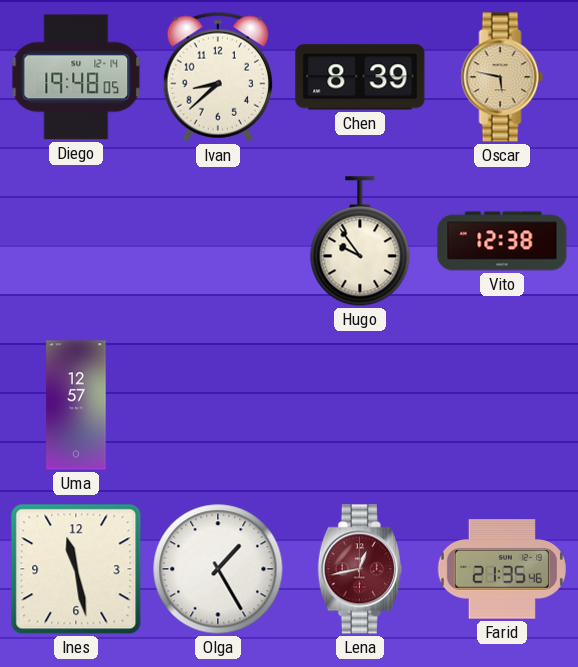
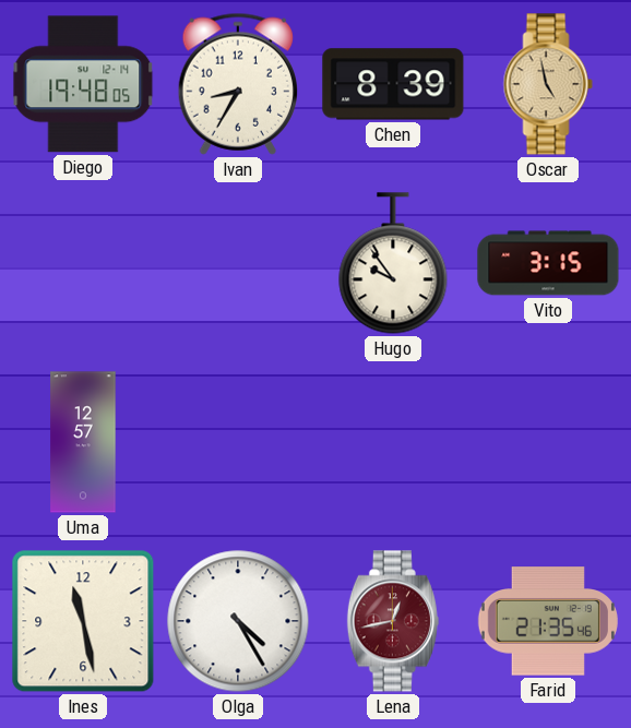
Ivan: 8:38 -> 8:35 (237, 84)
Oscar: 5:47 -> 4:58 (548, 84)
Vito: 12:38 -> 3:15 (548, 263)
Olga: 1:25 -> 4:25 (238, 621)
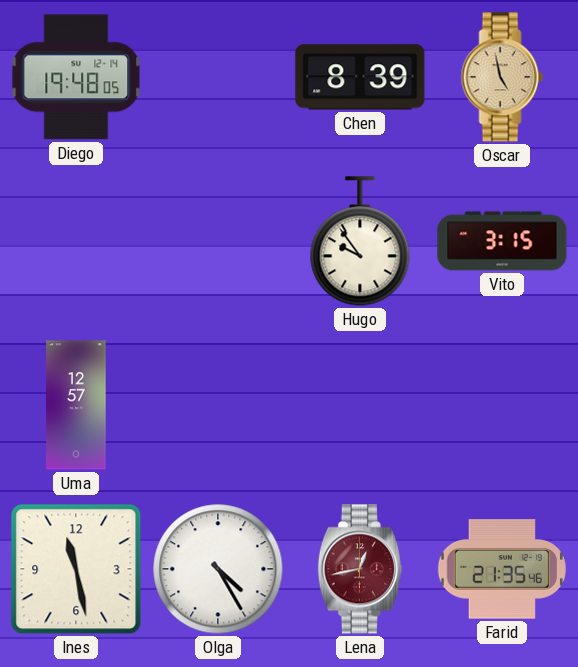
Ivan: 8:35 -> none (237, 84)
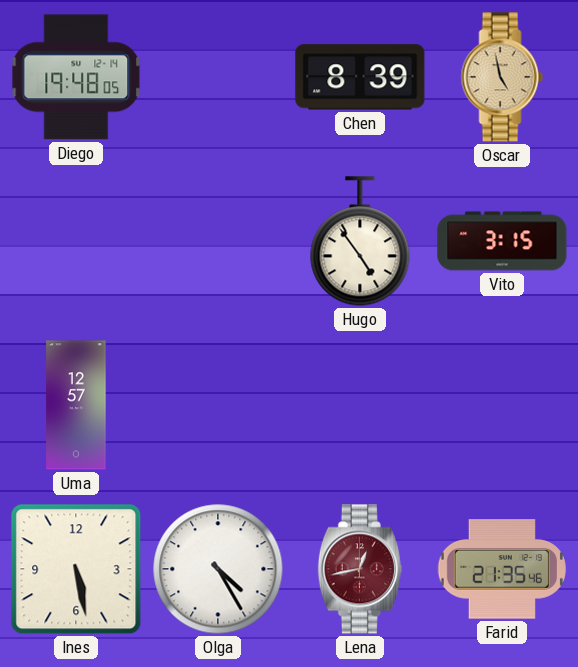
Hugo: 9:54 -> 4:54 (360, 241)
Ines: 11:28 -> 5:28 (76, 569)
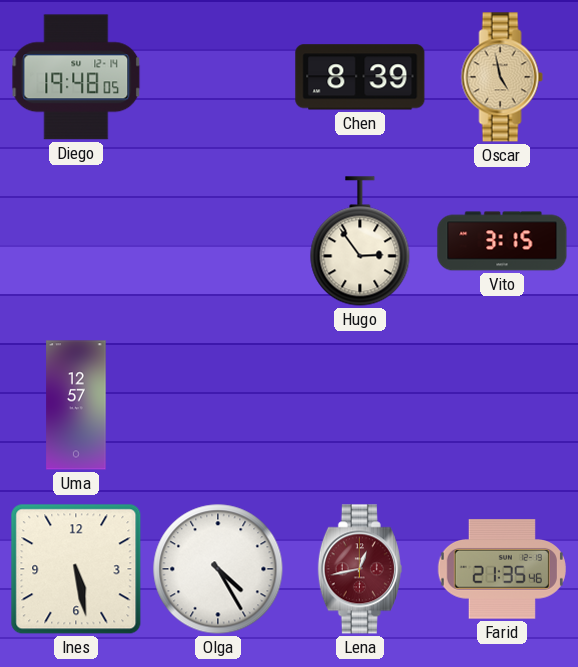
Hugo: 4:54 -> 2:54 (360, 241)
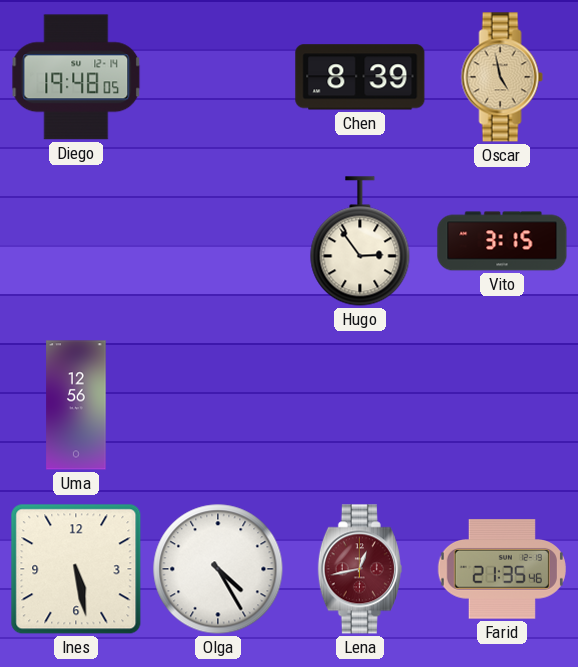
Uma: 12:57 -> 12:56 (76, 405)
